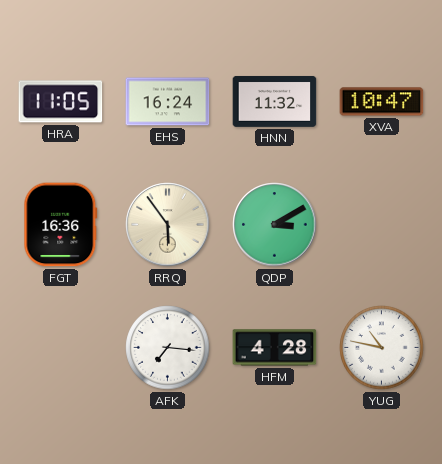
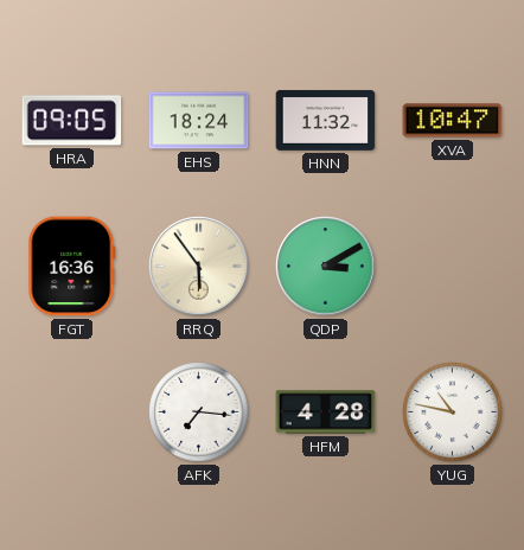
HRA: 11:05 -> 09:05 (72, 121)
EHS: 16:24 -> 18:24 (199, 121)
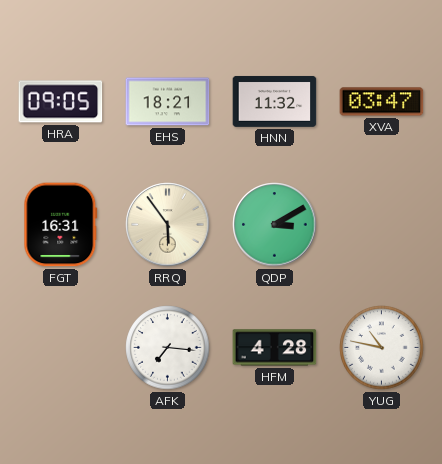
EHS: 18:24 -> 18:21 (168, 102)
XVA: 10:47 -> 03:47 (382, 102)
FGT: 16:36 -> 16:31 (61, 225)
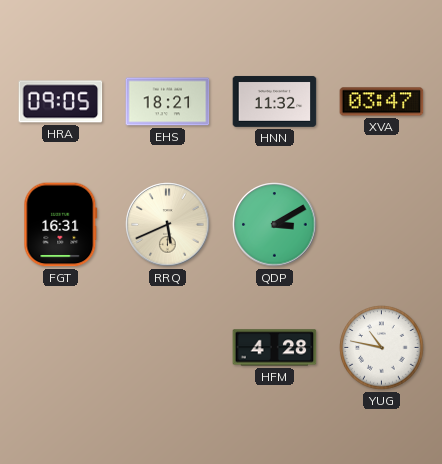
RRQ: 5:54 -> 5:41 (168, 225)
AFK: 7:16 -> none (168, 348)
